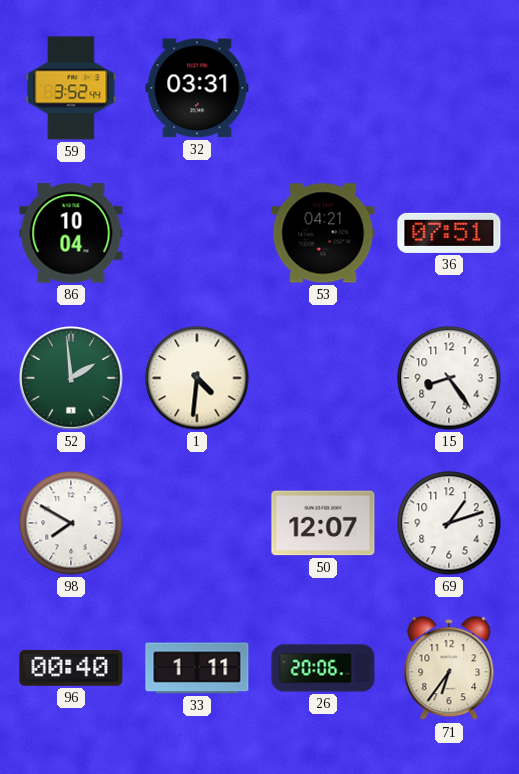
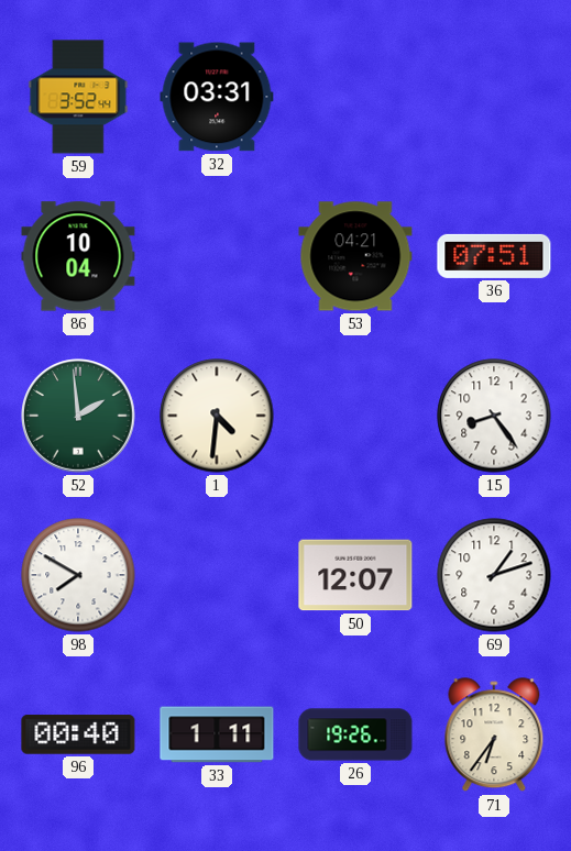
26: 20:06 -> 19:26 (355, 734)
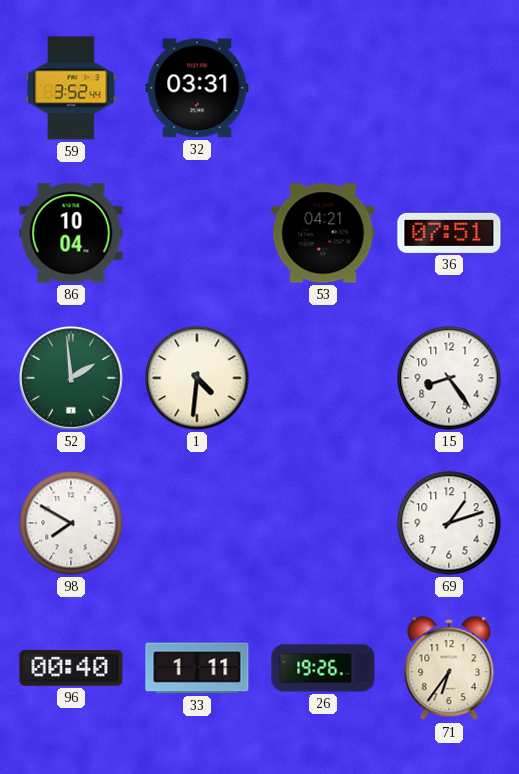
50: 12:07 -> none (355, 575)
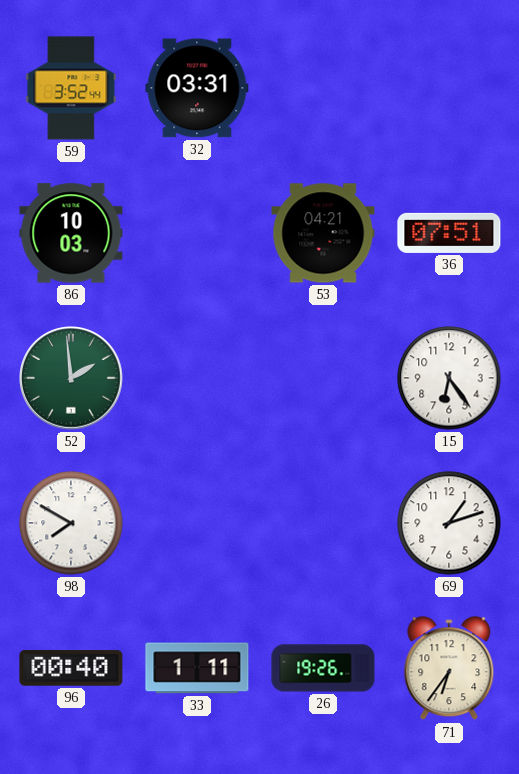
86: 10:04 -> 10:03 (71, 233)
1: 4:31 -> none (197, 378)
15: 8:24 -> 6:24 (449, 378)
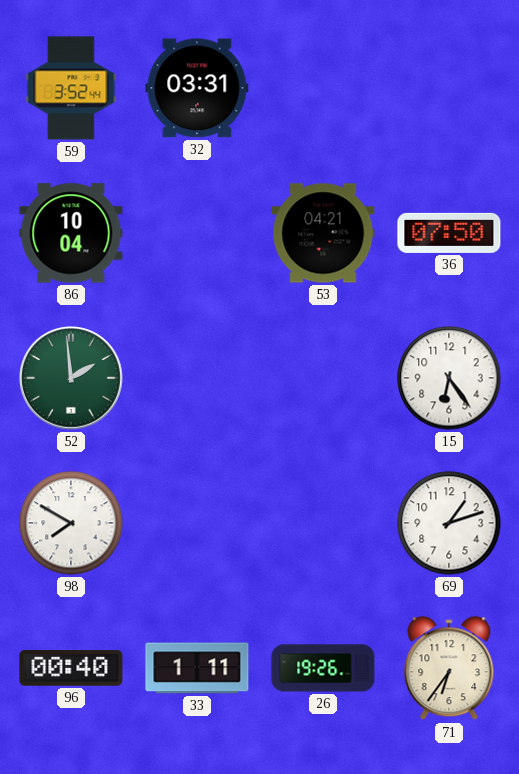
86: 10:03 -> 10:04 (71, 233)
36: 07:51 -> 07:50 (449, 233)
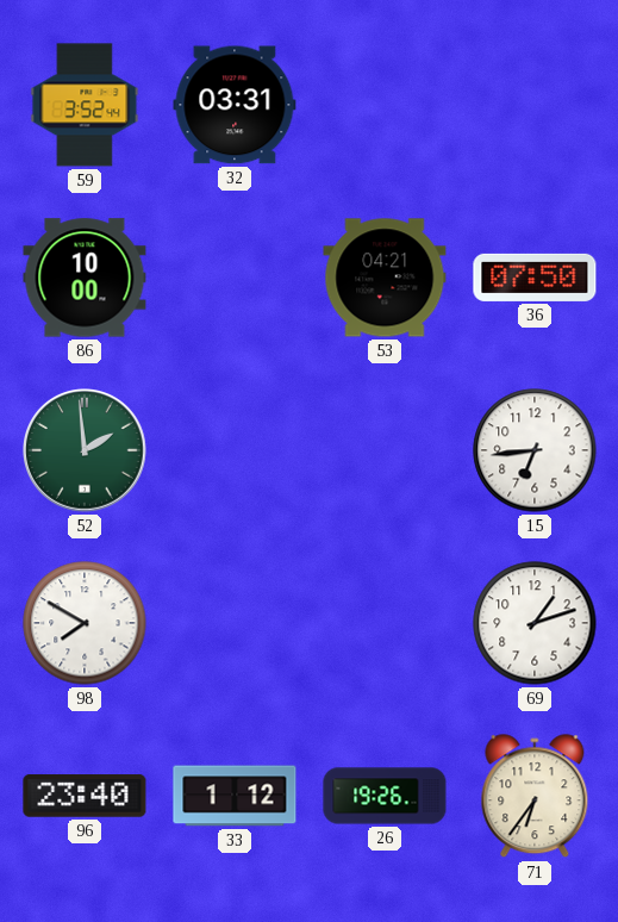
86: 10:04 -> 10:00 (85, 278)
15: 6:24 -> 6:44 (535, 450)
96: 00:40 -> 23:40 (85, 796)
33: 1:11 -> 1:12 (235, 796)
